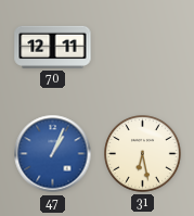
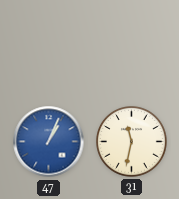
70: 12:11 -> none (53, 47)
31: 6:28 -> 11:32 (132, 142)
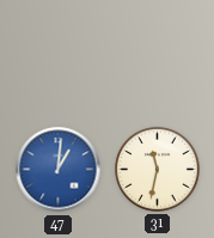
47: 1:04 -> 1:01 (59, 170)
